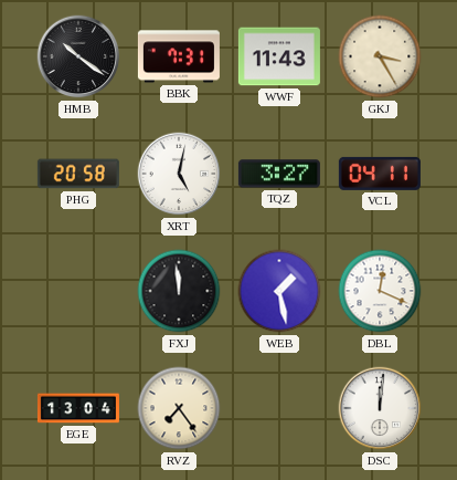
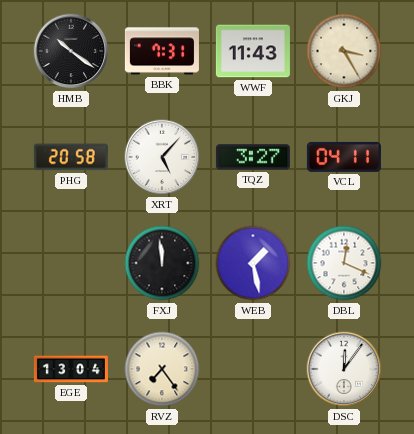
XRT: 5:02 -> 5:07 (162, 157)
DSC: 12:01 -> 12:06 (344, 369)
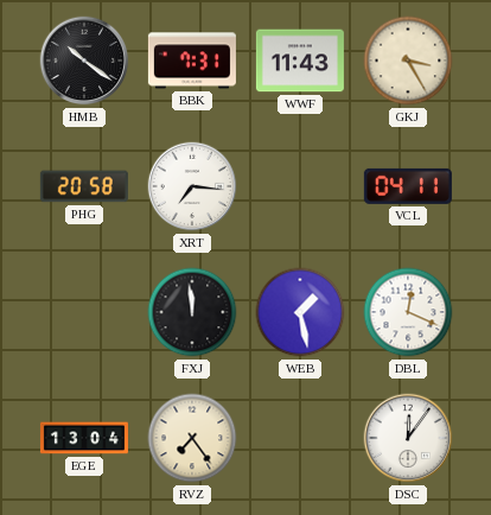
XRT: 5:07 -> 7:16 (192, 186)
TQZ: 3:27 -> none (253, 157)
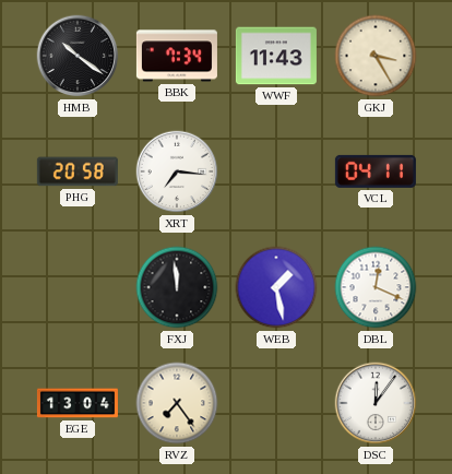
BBK: 7:31 -> 7:34 (177, 56)
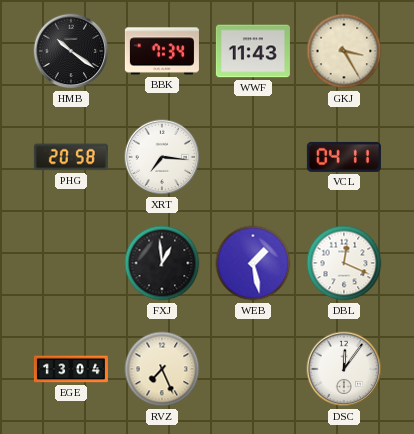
FXJ: 11:59 -> 12:59 (162, 263)
RVZ: 7:24 -> 7:26 (162, 369)
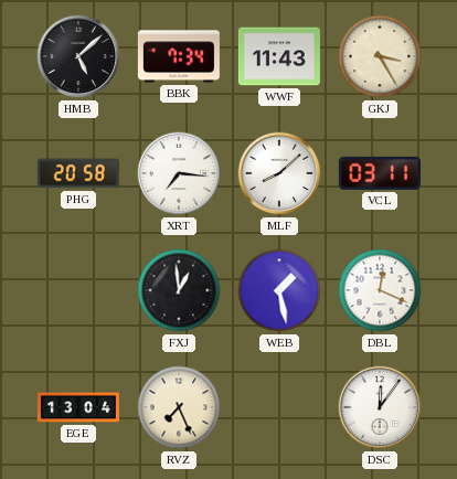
HMB: 10:21 -> 5:08 (78, 56)
MLF: none -> 8:08 (279, 173)
VCL: 04:11 -> 03:11 (380, 173)
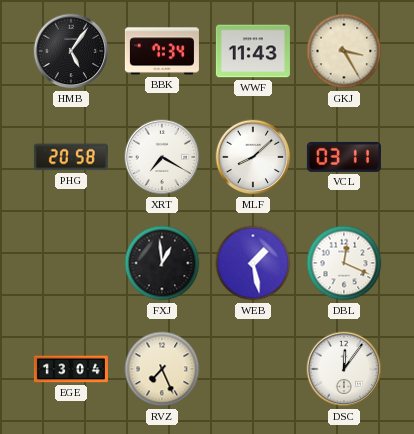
HMB: 5:08 -> 5:06 (71, 51)
XRT: 7:16 -> 7:20 (162, 157)
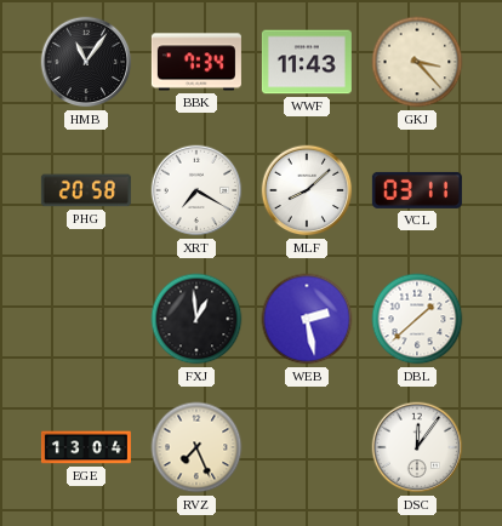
HMB: 5:06 -> 11:06 (86, 62)
GKJ: 3:25 -> 3:23 (417, 62)
WEB: 1:28 -> 2:28 (307, 319)
DBL: 12:19 -> 1:38 (417, 319)
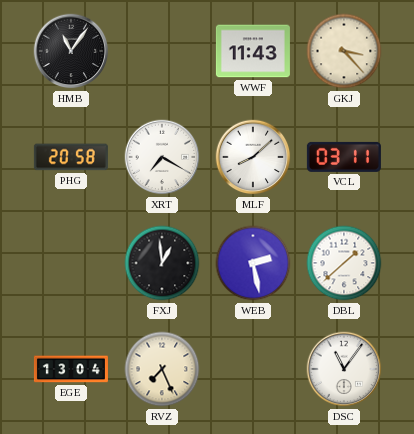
BBK: 7:34 -> none (196, 62)
DSC: 12:06 -> 11:06 (344, 369)
